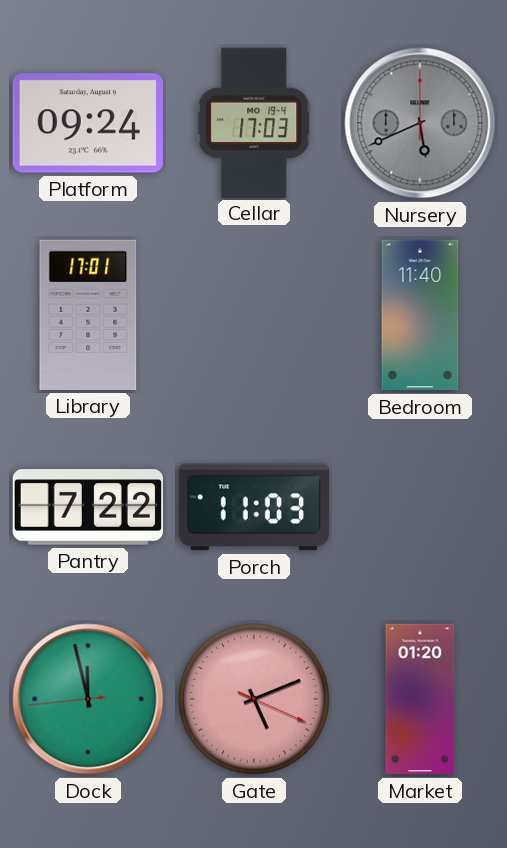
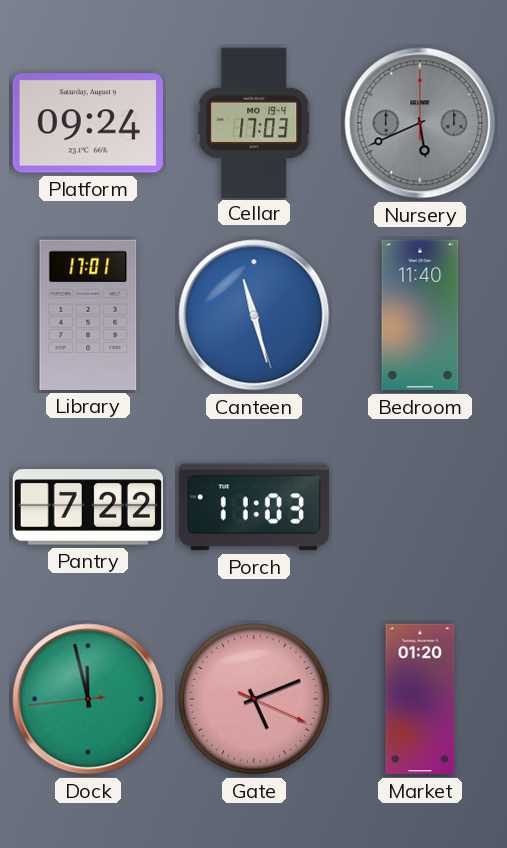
Canteen: none -> 11:27 (254, 315)
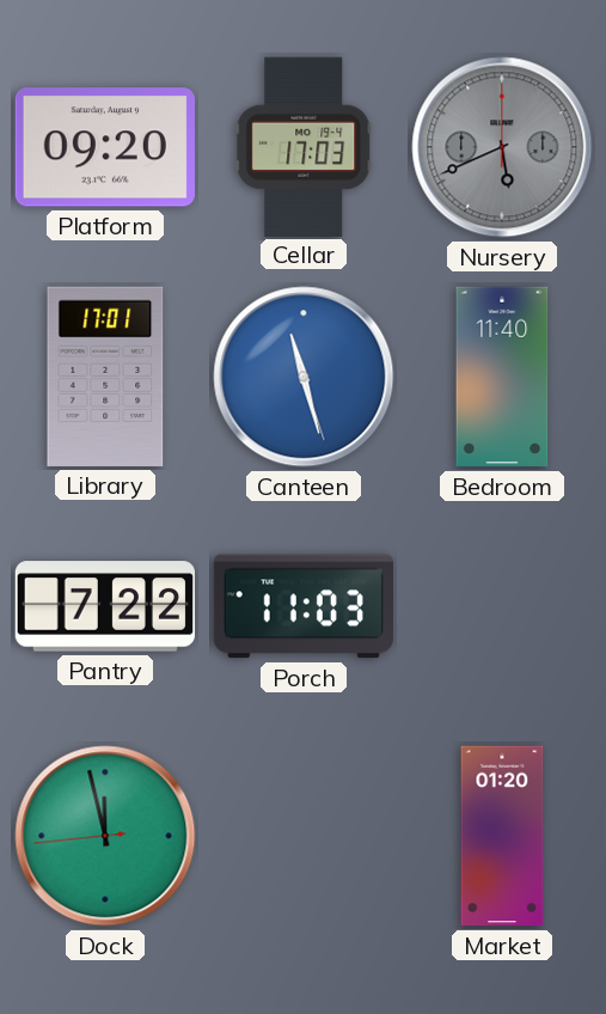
Platform: 09:24 -> 09:20 (105, 147)
Gate: 5:11 -> none (254, 699)
